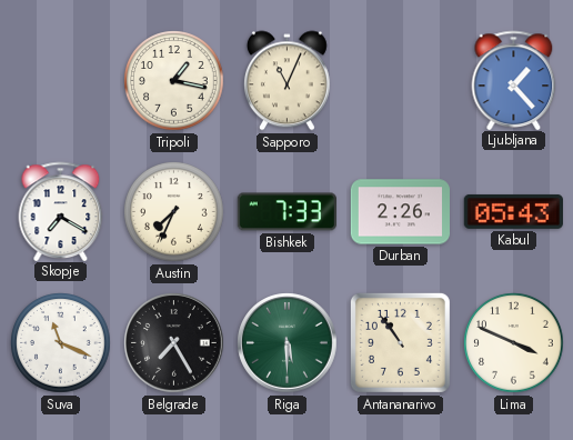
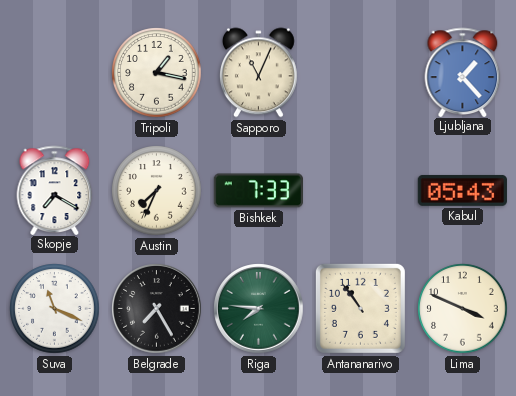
Durban: 2:26 -> none (400, 212)
Riga: 5:30 -> 7:46 (259, 309)
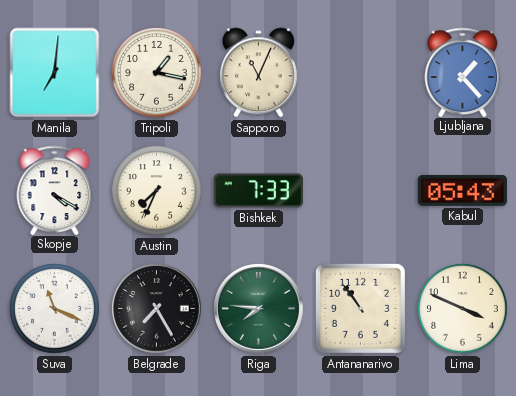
Manila: none -> 7:01 (55, 73)
Skopje: 7:20 -> 4:20 (55, 190)
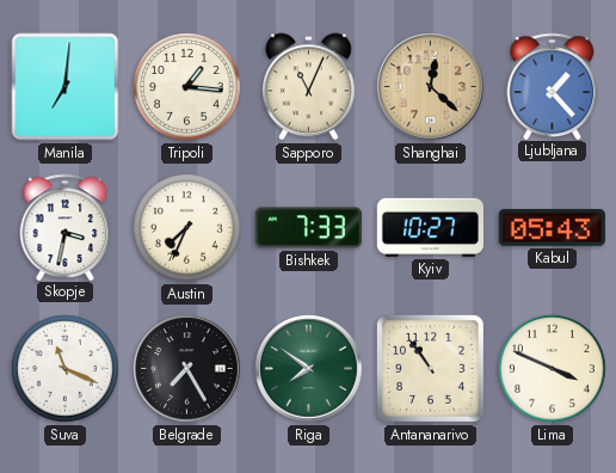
Tripoli: 1:17 -> 1:16 (187, 87)
Shanghai: none -> 12:22 (431, 87)
Skopje: 4:20 -> 3:32 (66, 227)
Kyiv: none -> 10:27 (430, 227)
Riga: 7:46 -> 7:51 (309, 369)
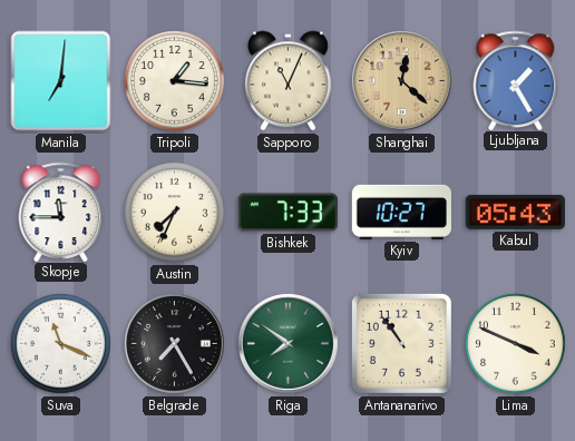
Ljubljana: 1:23 -> 1:25 (516, 80)
Skopje: 3:32 -> 11:45 (61, 212)
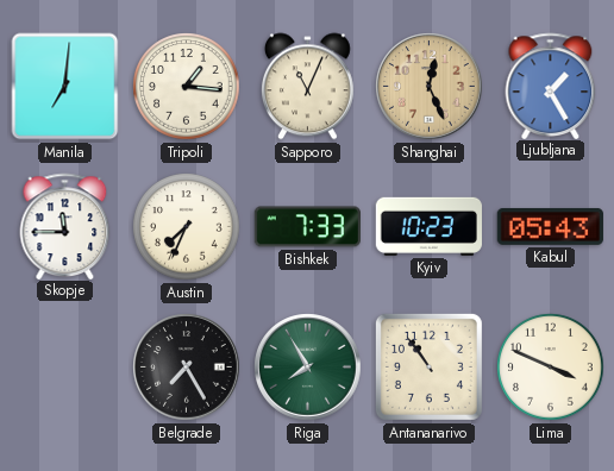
Shanghai: 12:22 -> 12:26 (430, 87)
Kyiv: 10:27 -> 10:23 (428, 226)
Suva: 11:19 -> none (61, 344)
Riga: 7:51 -> 7:55 (308, 368)
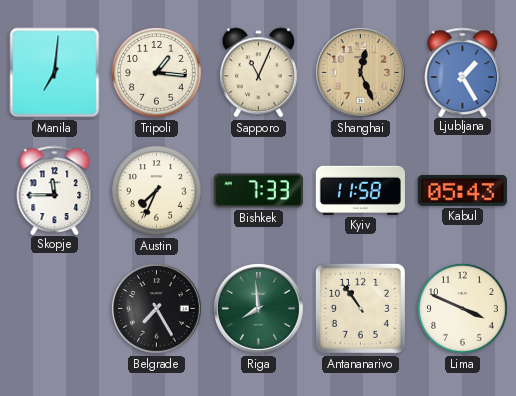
Kyiv: 10:23 -> 11:58 (360, 190)
Riga: 7:55 -> 7:59 (259, 309)
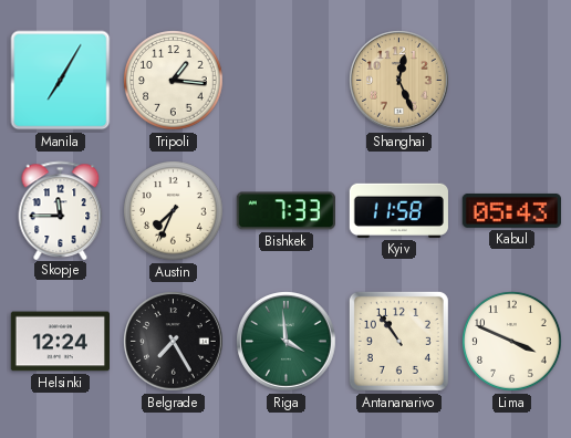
Manila: 7:01 -> 7:05 (61, 81)
Sapporo: 11:04 -> none (258, 73)
Ljubljana: 1:25 -> none (463, 72)
Helsinki: none -> 12:24 (60, 342)
Riga: 7:59 -> 3:59 (287, 342)
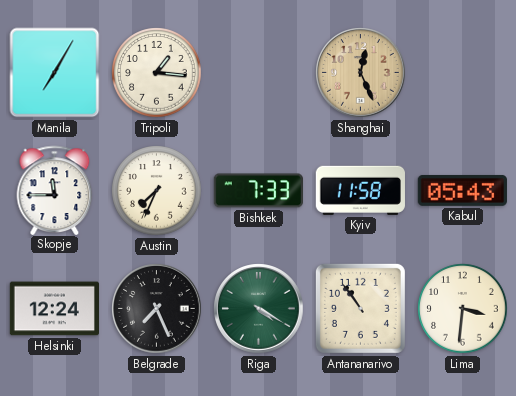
Belgrade: 7:25 -> 7:26 (157, 309)
Riga: 3:59 -> 4:20 (259, 309)
Lima: 3:49 -> 3:31 (463, 309)
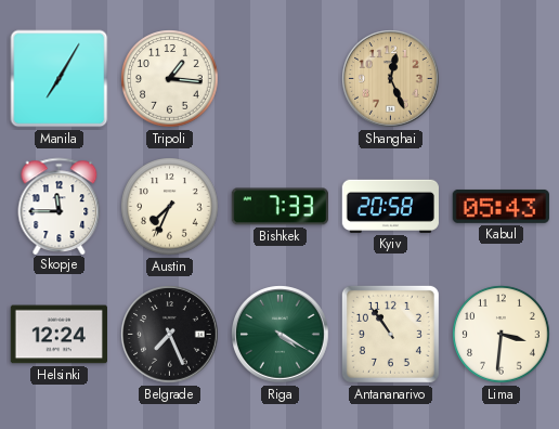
Kyiv: 11:58 -> 20:58 (390, 206)
